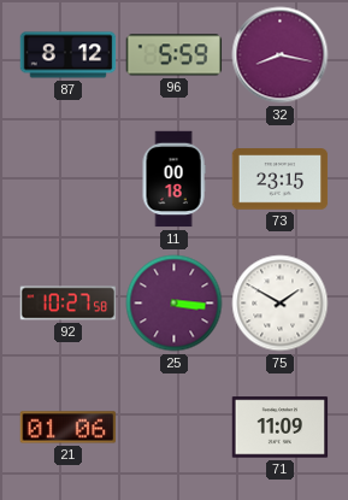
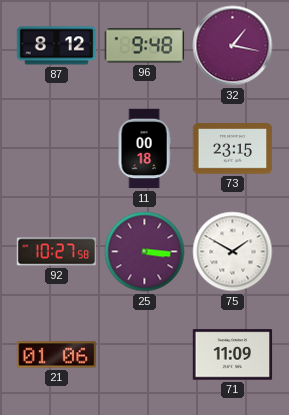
96: 5:59 -> 9:48 (145, 46)
32: 8:17 -> 1:17 (233, 46)
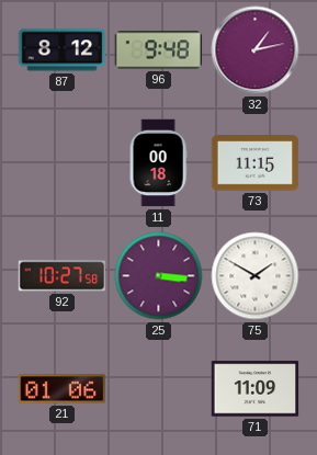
32: 1:17 -> 1:13 (256, 50)
73: 23:15 -> 11:15 (256, 163)
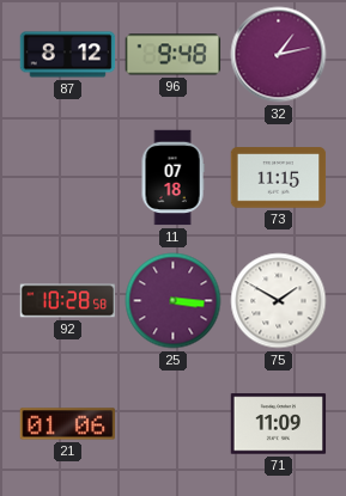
11: 00:18 -> 07:18 (172, 178)
92: 10:27 -> 10:28 (68, 301)
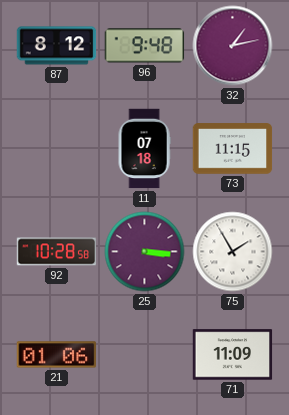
75: 1:50 -> 1:55 (233, 252)
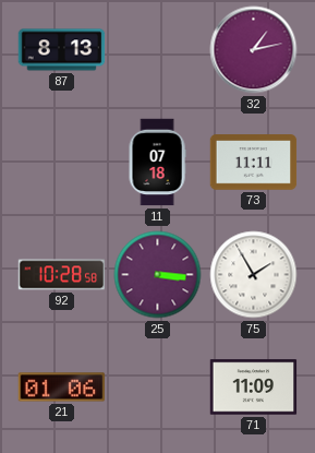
87: 8:12 -> 8:13 (62, 50)
96: 9:48 -> none (145, 46)
73: 11:15 -> 11:11 (254, 163)
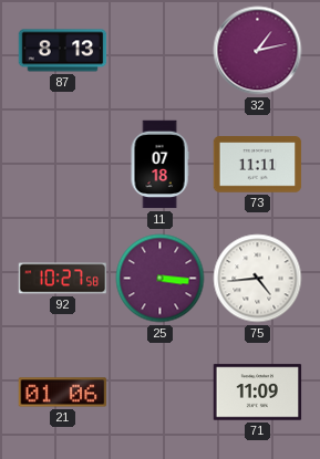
92: 10:28 -> 10:27 (63, 279)
75: 1:55 -> 4:44 (258, 279)
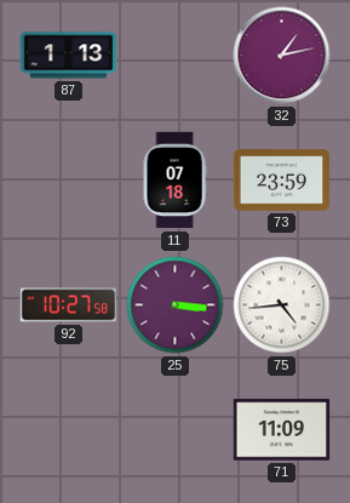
87: 8:13 -> 1:13 (69, 56)
73: 11:11 -> 23:59 (282, 181)
21: 01:06 -> none (63, 393)
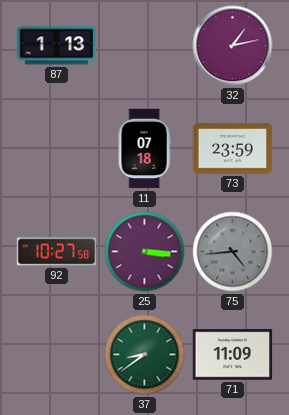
75 dial: white -> grey (233, 252)
37: none -> 8:39 (145, 355)
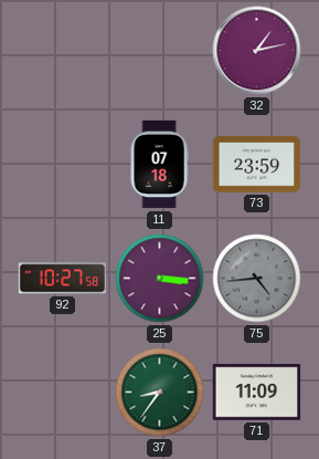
87: 1:13 -> none (57, 46)
37: 8:39 -> 8:36 (160, 393)
